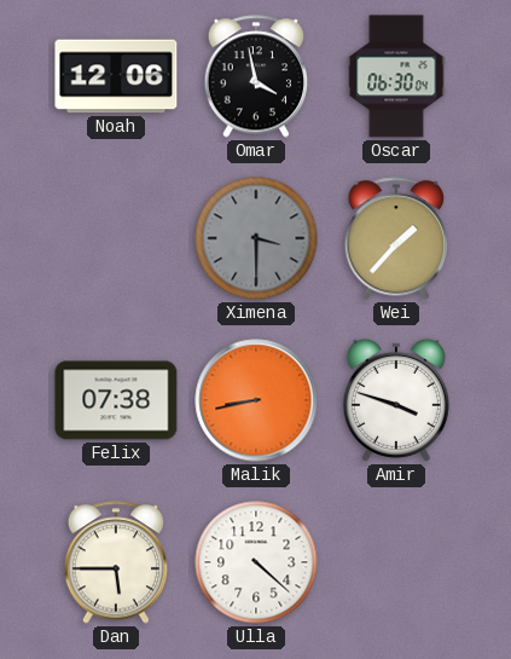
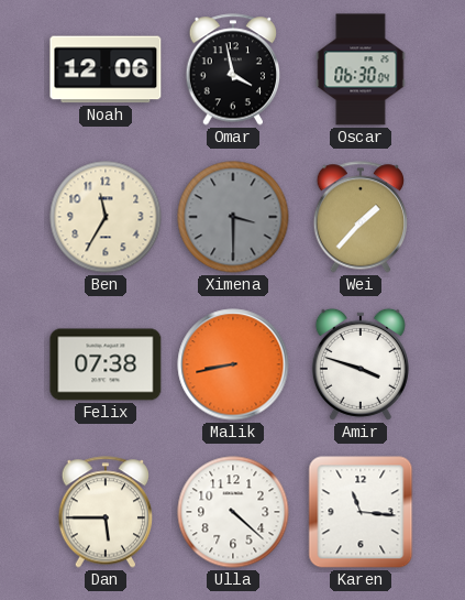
Ben: none -> 11:35 (106, 217)
Karen: none -> 11:16 (361, 512)
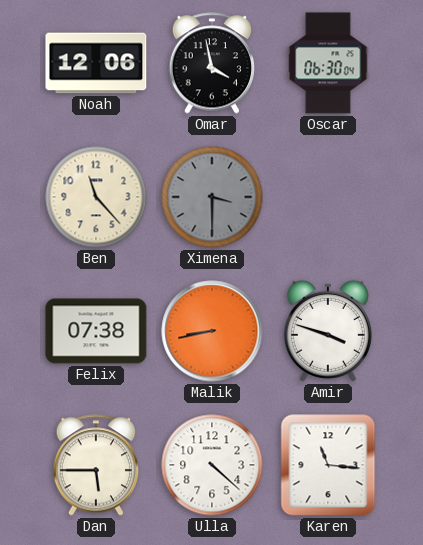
Ben: 11:35 -> 11:23 (96, 197)
Wei: 1:37 -> none (361, 217)
